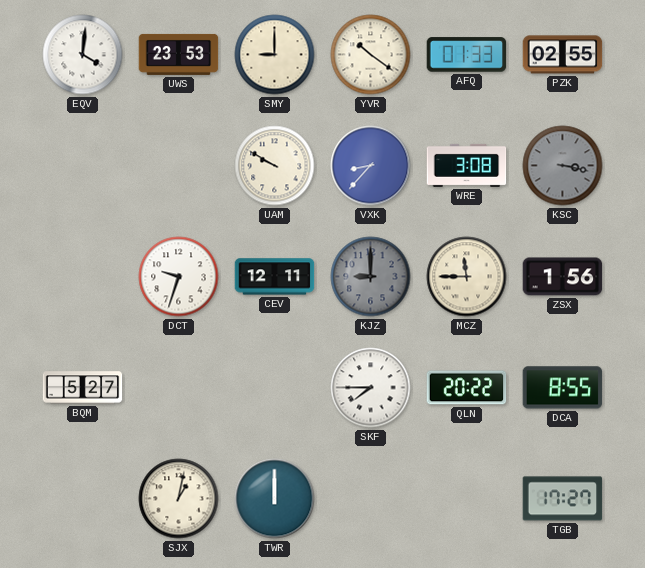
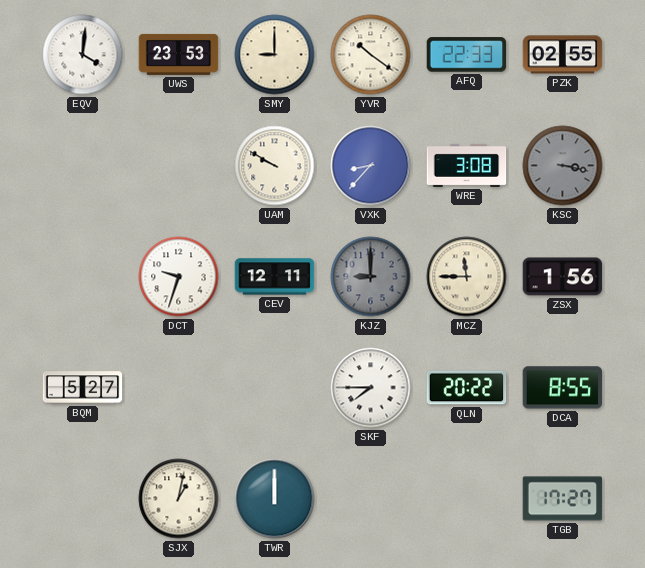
AFQ: 01:33 -> 22:33 (467, 55)
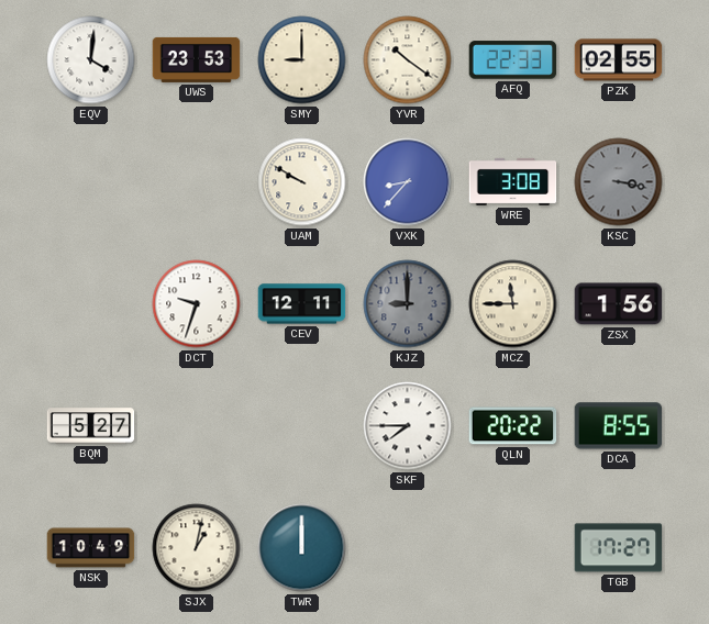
NSK: none -> 10:49 (91, 548)
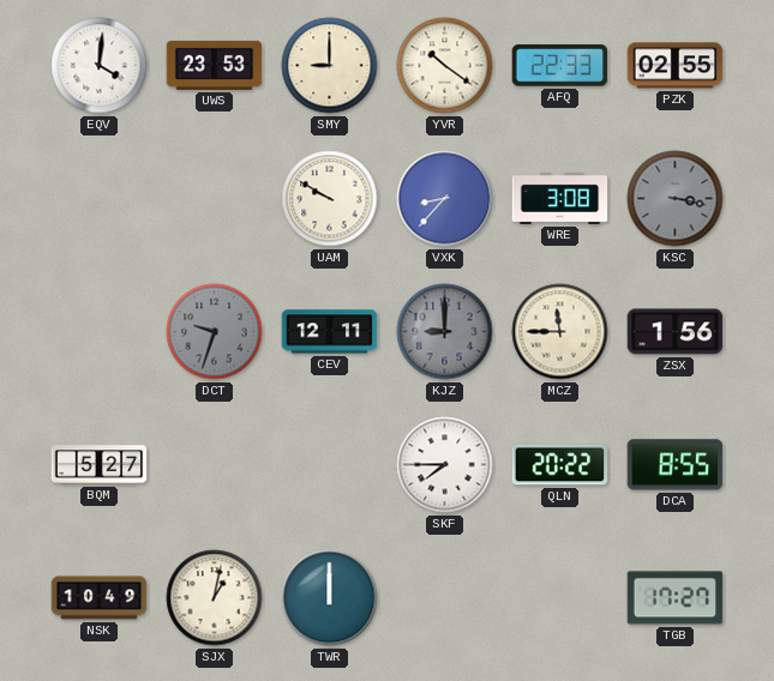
DCT dial: white -> grey (215, 332)
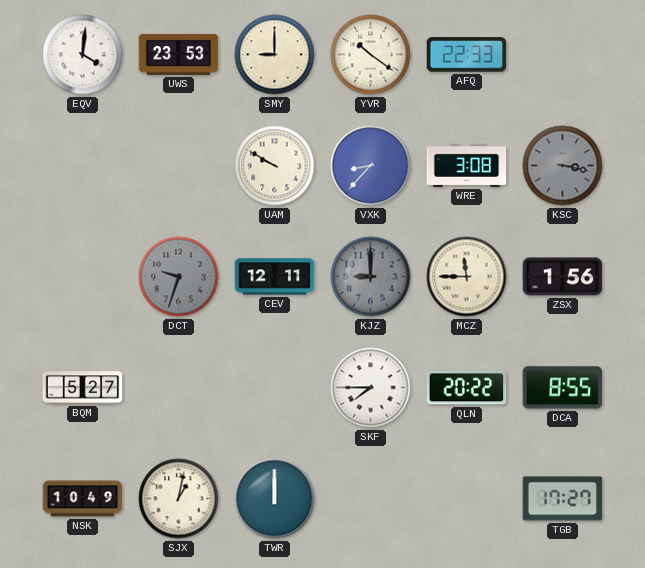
PZK: 02:55 -> none (676, 66)
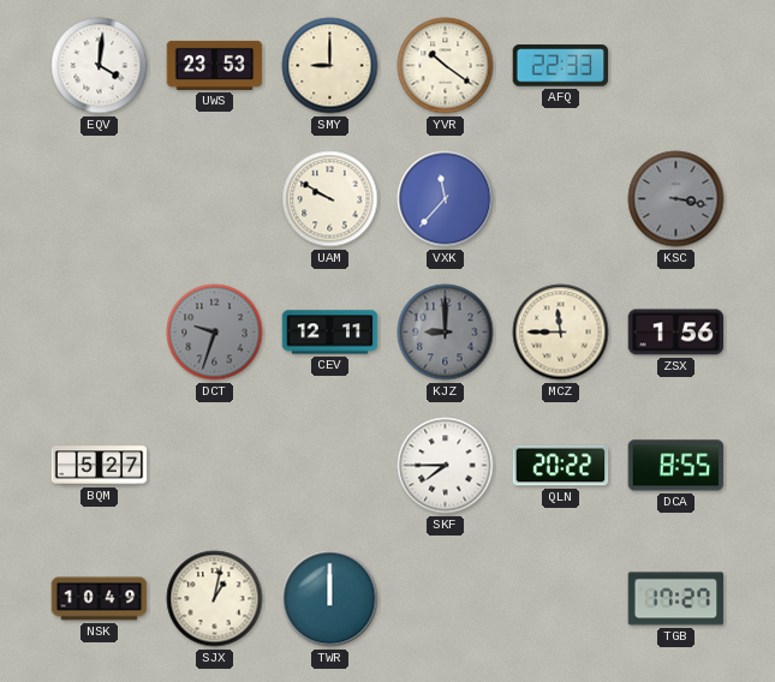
VXK: 8:37 -> 11:37 (446, 199)
WRE: 3:08 -> none (467, 165)
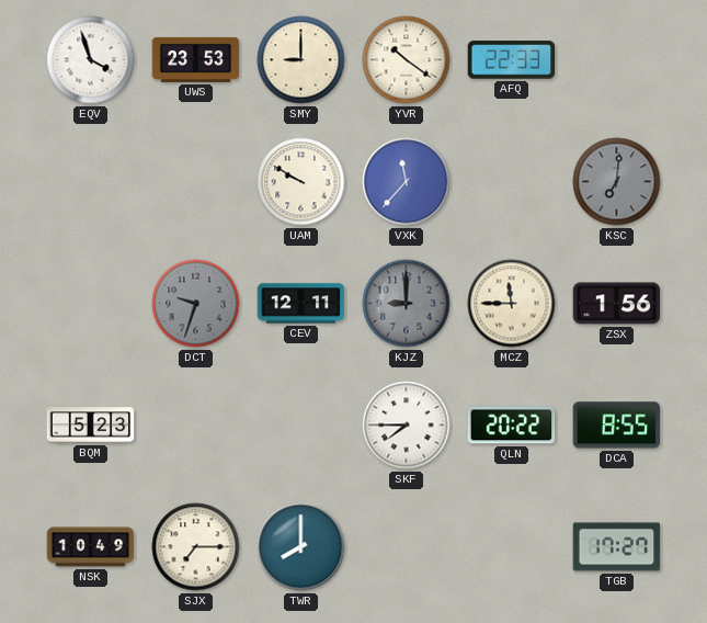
EQV: 4:01 -> 3:57 (91, 60)
KSC: 3:17 -> 7:01 (617, 182)
BQM: 5:27 -> 5:23 (91, 426)
SJX: 1:02 -> 7:15 (196, 547)
TWR: 12:00 -> 8:00 (301, 547)
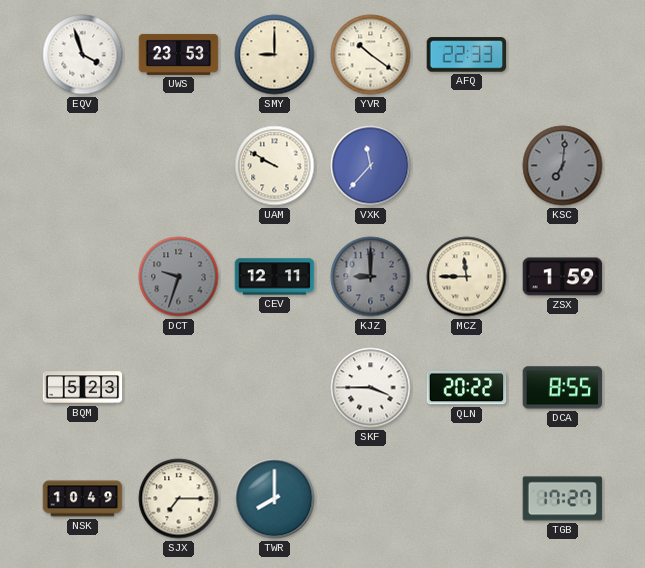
ZSX: 1:56 -> 1:59 (563, 277)
SKF: 7:45 -> 3:45 (371, 388)
